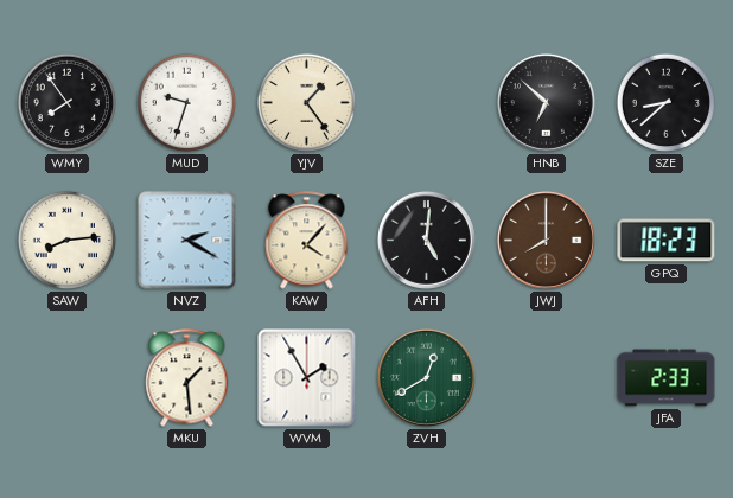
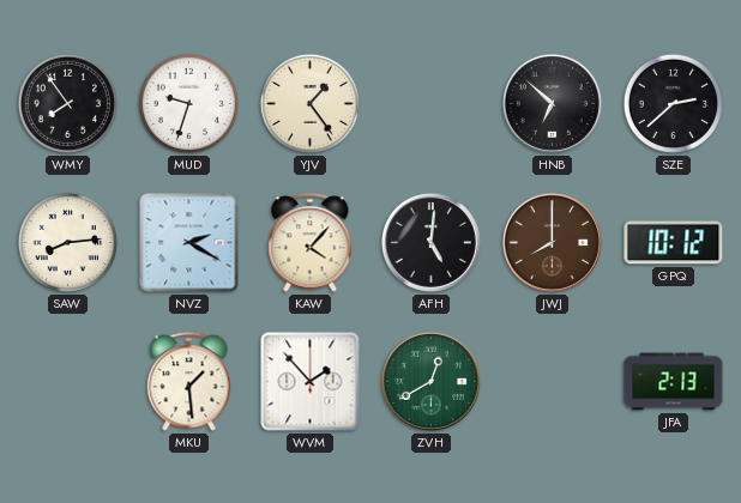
SZE: 8:38 -> 2:38 (673, 103)
GPQ: 18:23 -> 10:12 (674, 243)
WVM: 1:55 -> 1:53 (311, 382)
JFA: 2:33 -> 2:13 (674, 382)
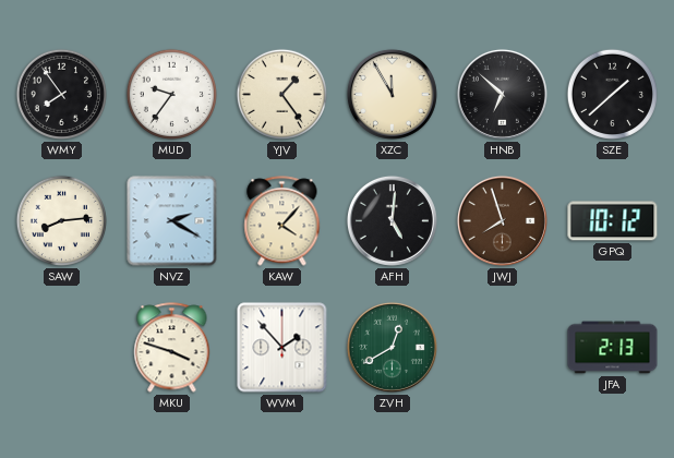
MUD: 9:33 -> 9:36 (171, 94)
XZC: none -> 11:55 (392, 94)
SZE: 2:38 -> 1:38 (612, 94)
JWJ: 8:00 -> 7:57 (502, 220)
MKU: 1:29 -> 3:48 (172, 348)
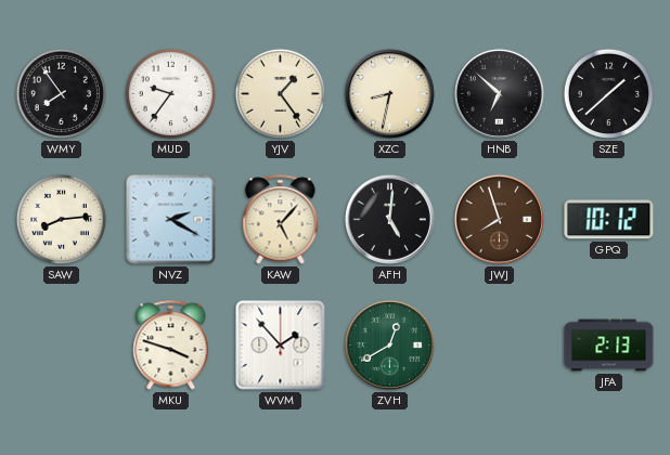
XZC: 11:55 -> 8:32 (389, 93)
KAW: 4:07 -> 5:07 (281, 220)
